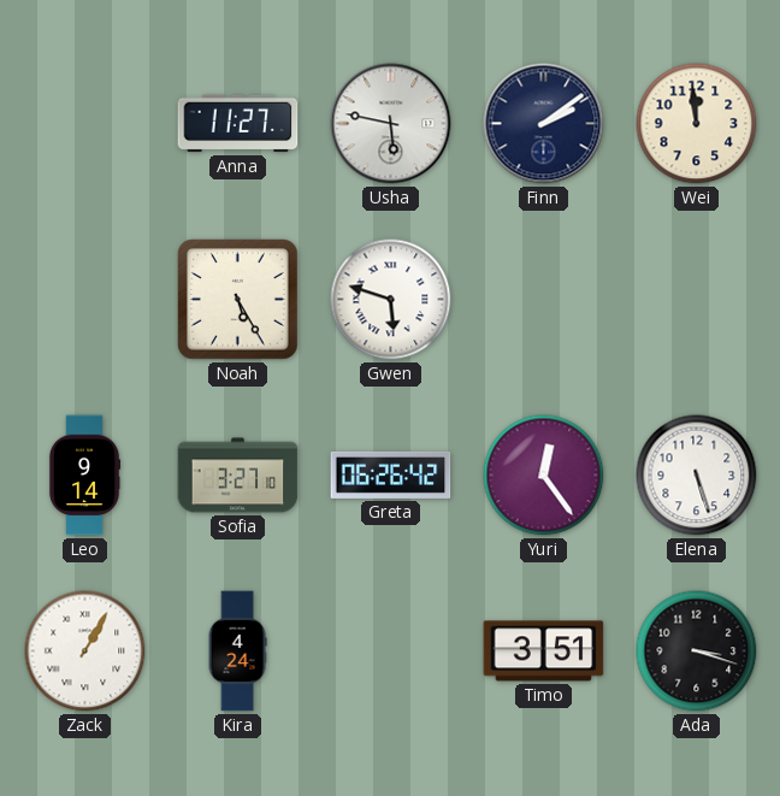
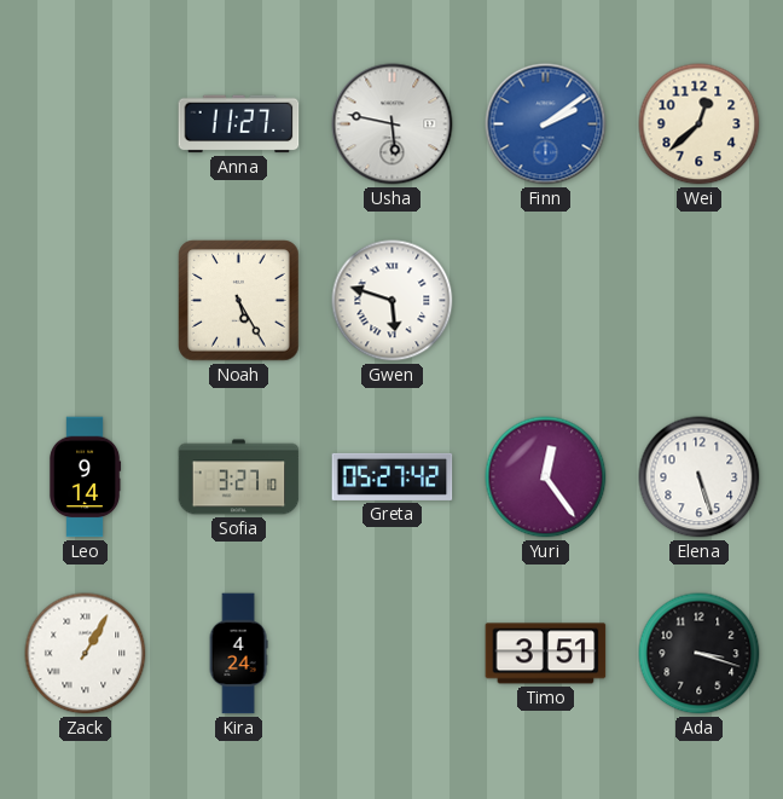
Finn dial: navy -> blue (546, 125)
Wei: 11:59 -> 12:38 (700, 125)
Greta: 06:26 -> 05:27 (393, 476)
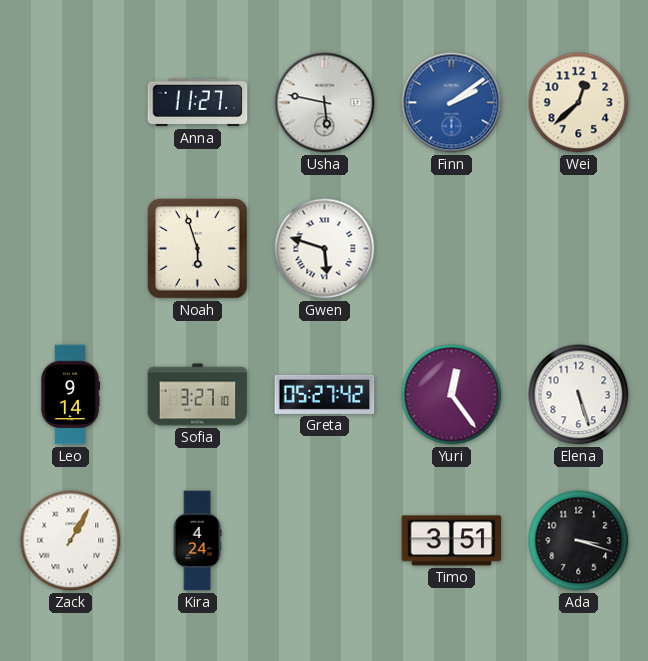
Noah: 5:25 -> 5:57 (198, 249)
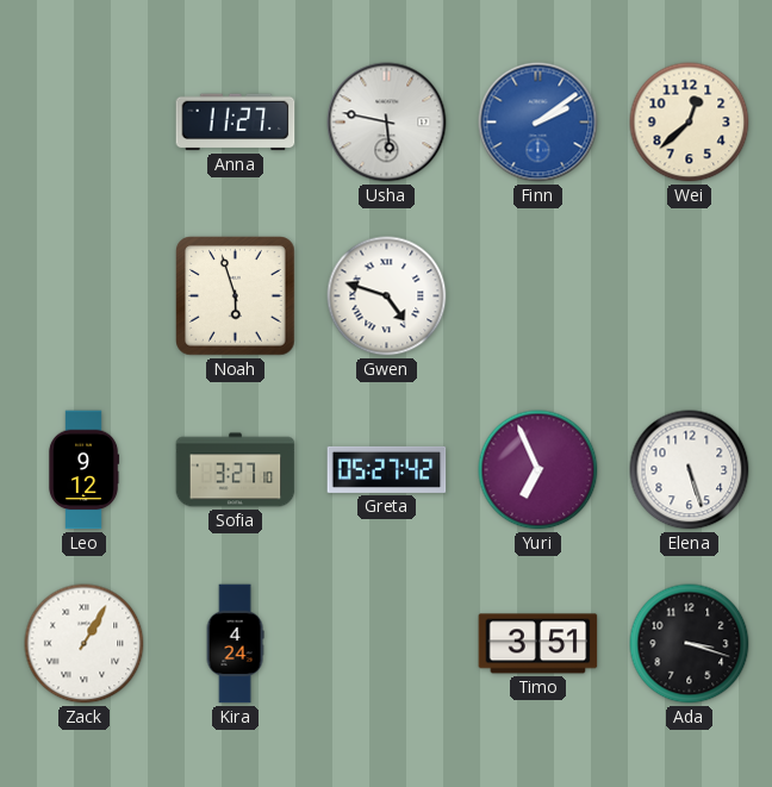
Gwen: 5:48 -> 4:48 (387, 296)
Leo: 9:14 -> 9:12 (83, 470)
Yuri: 12:24 -> 6:56 (538, 470)
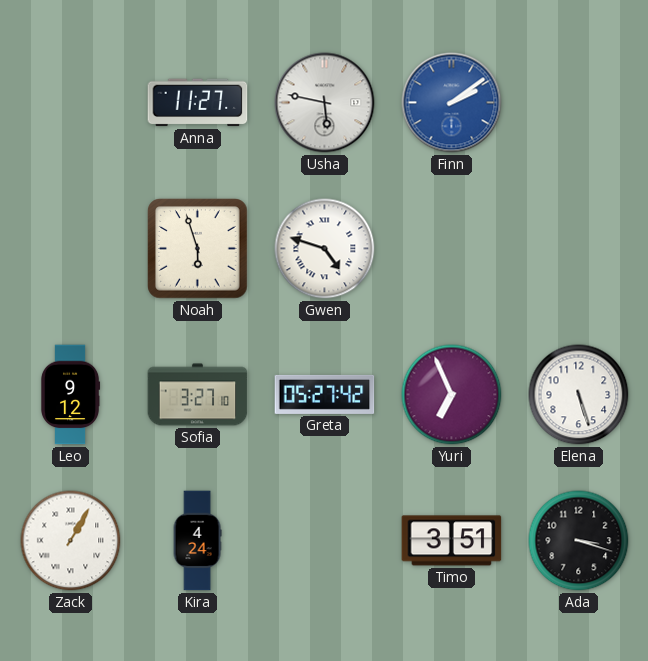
Wei: 12:38 -> none (690, 123)
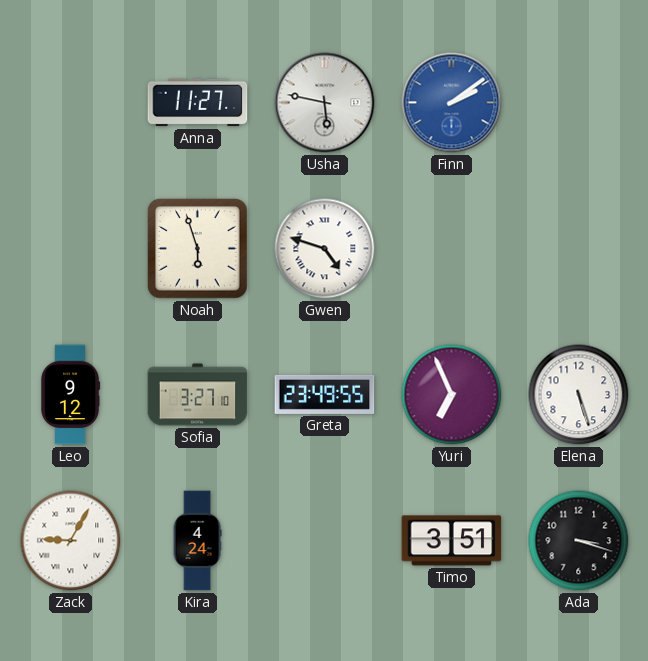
Greta: 05:27 -> 23:49 (325, 394)
Zack: 1:05 -> 9:05 (71, 541)
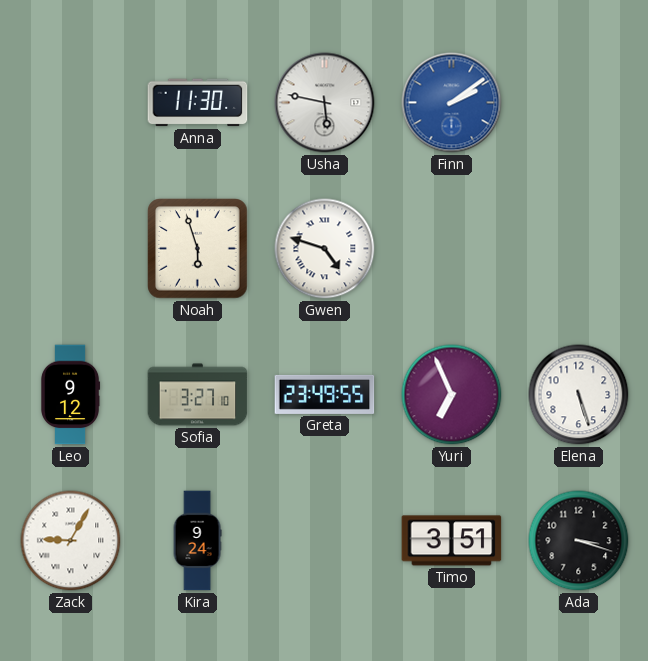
Anna: 11:27 -> 11:30 (198, 103)
Kira: 4:24 -> 9:24 (197, 541)
